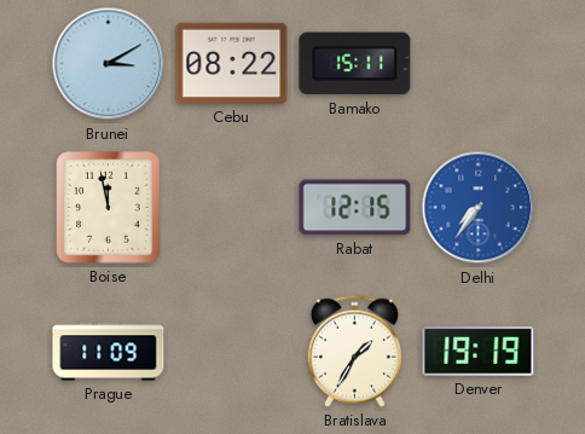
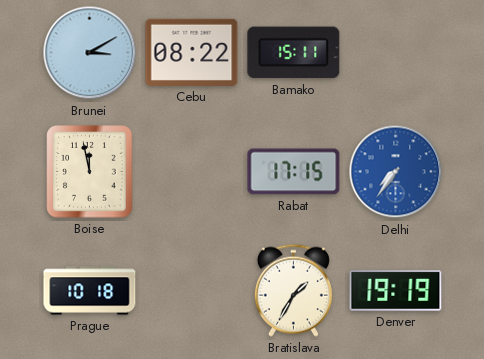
Rabat: 12:15 -> 17:15 (294, 172)
Prague: 11:09 -> 10:18 (90, 291)
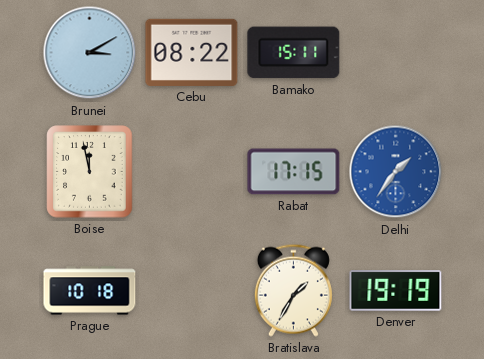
Delhi: 7:36 -> 1:36 (396, 172)
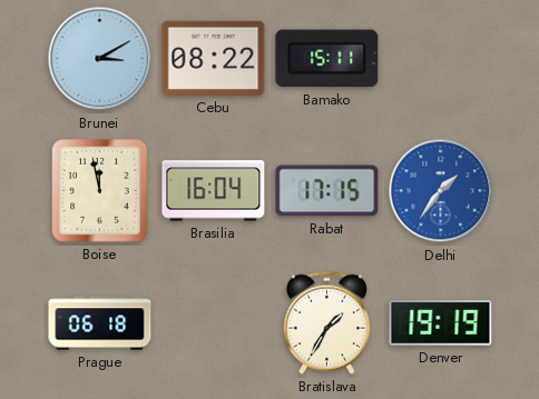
Brasilia: none -> 16:04 (214, 191)
Prague: 10:18 -> 06:18 (100, 323)
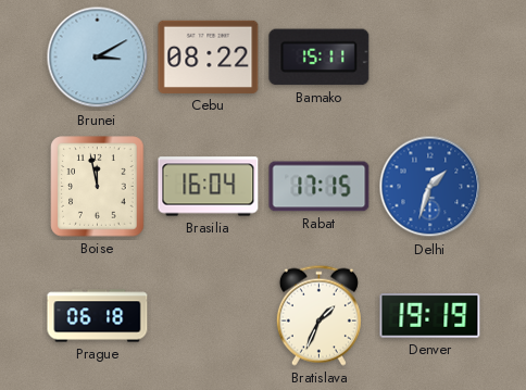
Delhi: 1:36 -> 1:33 (430, 187)
Bratislava: 1:35 -> 1:34 (318, 315)
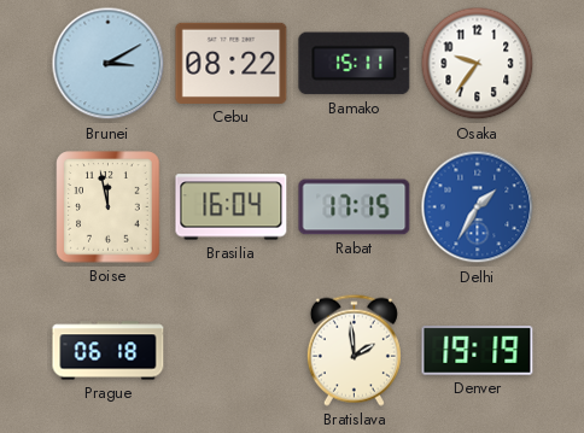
Osaka: none -> 9:36 (478, 64)
Delhi: 1:33 -> 1:35 (478, 207)
Bratislava: 1:34 -> 1:59 (354, 350)
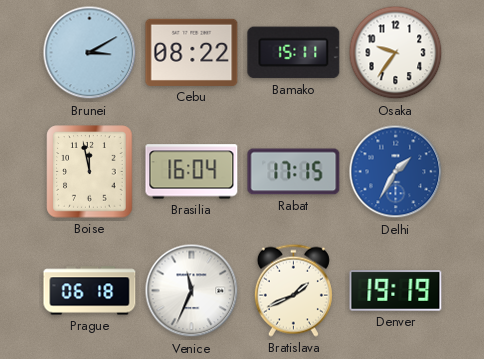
Venice: none -> 11:34 (192, 291)
Bratislava: 1:59 -> 1:41 (293, 290)
